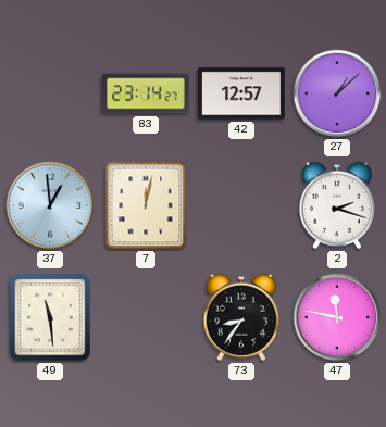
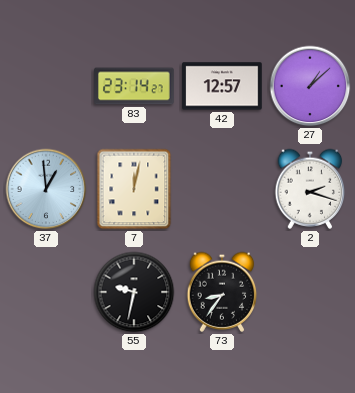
49: 11:29 -> none (50, 317)
55: none -> 9:32 (134, 292)
47: 11:47 -> none (337, 317)
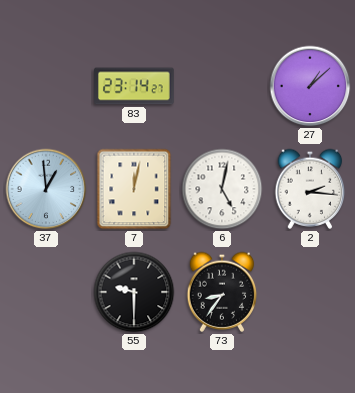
42: 12:57 -> none (222, 86)
6: none -> 5:02 (222, 189)
2: 2:18 -> 2:16 (310, 189)
55: 9:32 -> 9:30 (134, 292)
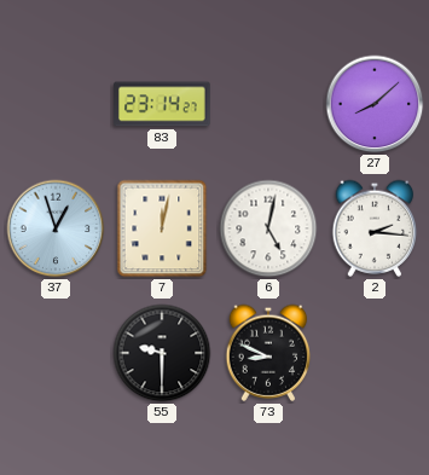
27: 1:08 -> 8:08 (375, 104)
37: 12:59 -> 12:57 (56, 228)
73: 8:36 -> 8:49 (268, 353)
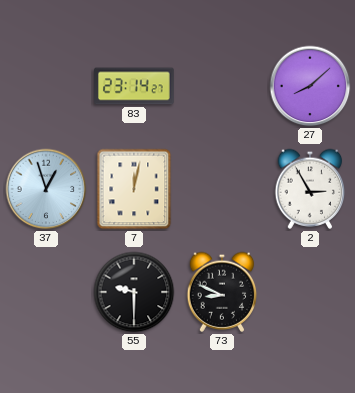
6: 5:02 -> none (268, 228)
2: 2:16 -> 2:55 (310, 189)
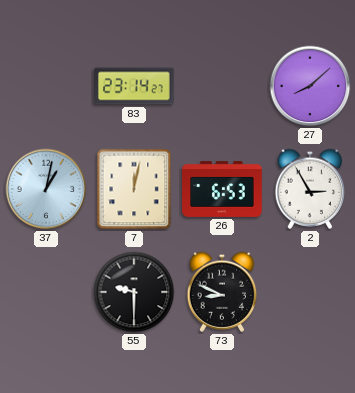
37: 12:57 -> 1:02 (46, 189)
26: none -> 6:53 (222, 190)
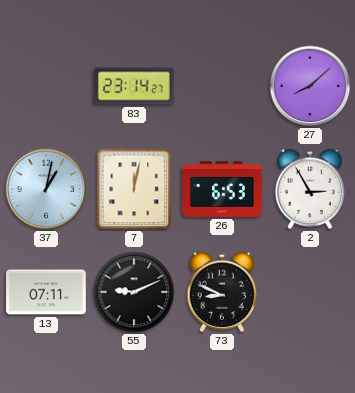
13: none -> 07:11 (46, 292)
55: 9:30 -> 9:11 (134, 292)
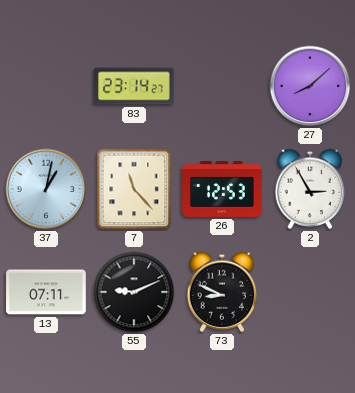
7: 12:02 -> 11:23 (134, 189)
26: 6:53 -> 12:53 (222, 190)
